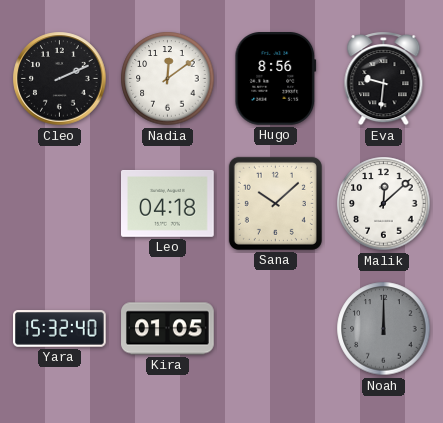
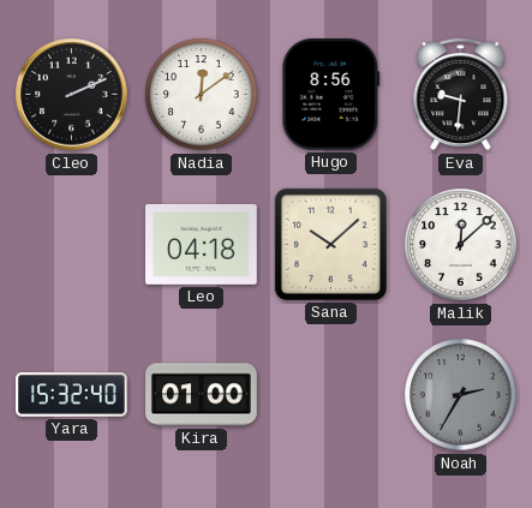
Kira: 01:05 -> 01:00 (202, 395)
Noah: 12:00 -> 2:35 (461, 395)
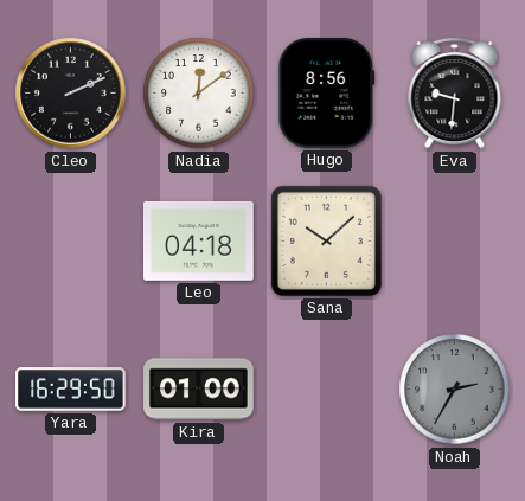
Malik: 12:08 -> none (461, 245)
Yara: 15:32 -> 16:29 (71, 390)
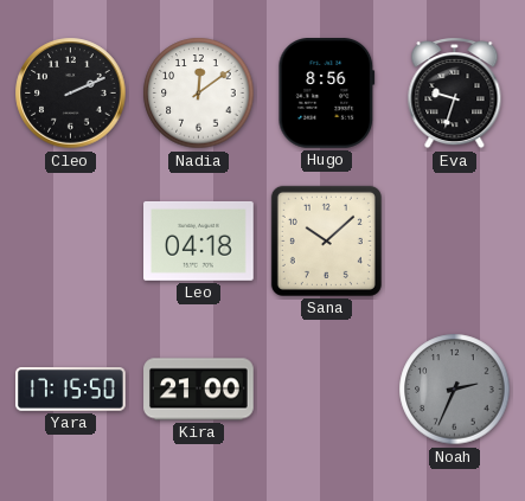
Eva: 9:31 -> 9:33 (455, 94)
Yara: 16:29 -> 17:15 (71, 390)
Kira: 01:00 -> 21:00 (199, 390)
Noah: 2:35 -> 2:34 (455, 390)
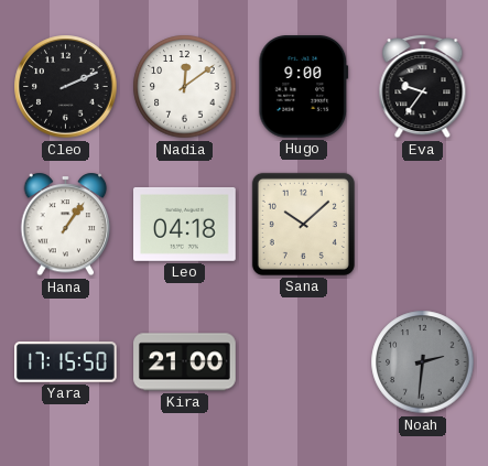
Hugo: 8:56 -> 9:00 (304, 87)
Eva: 9:33 -> 9:36 (423, 87)
Hana: none -> 1:06 (66, 225)
Noah: 2:34 -> 2:31 (423, 362)
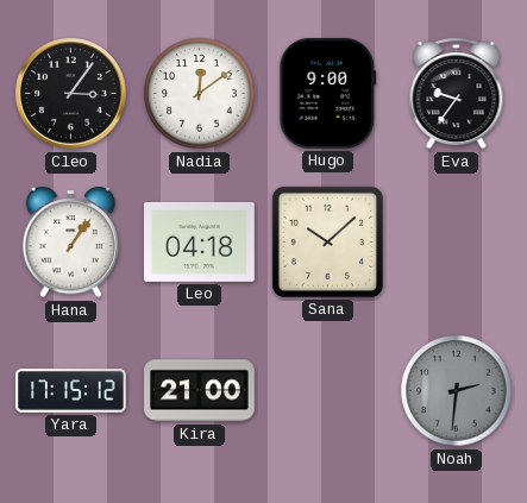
Cleo: 2:11 -> 3:06 (71, 94)
Yara: 17:15:50 -> 17:15:12 (71, 391)
